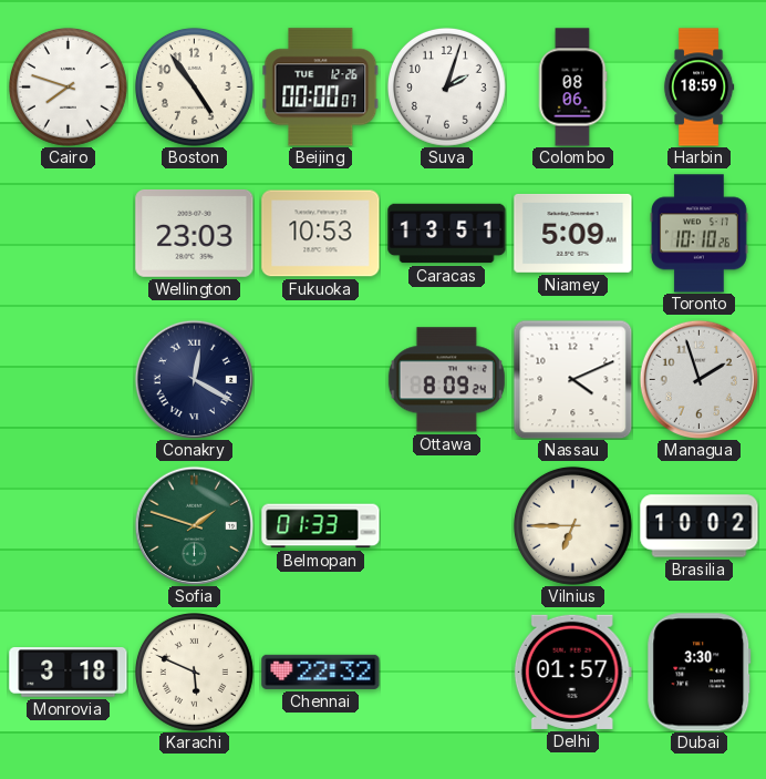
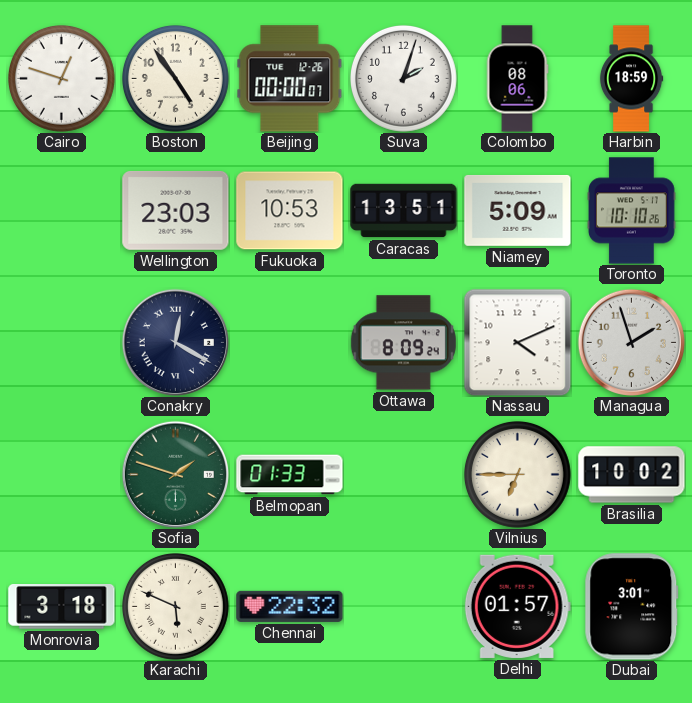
Cairo: 7:48 -> 12:48 (61, 78)
Dubai: 3:30 -> 3:01 (632, 607)
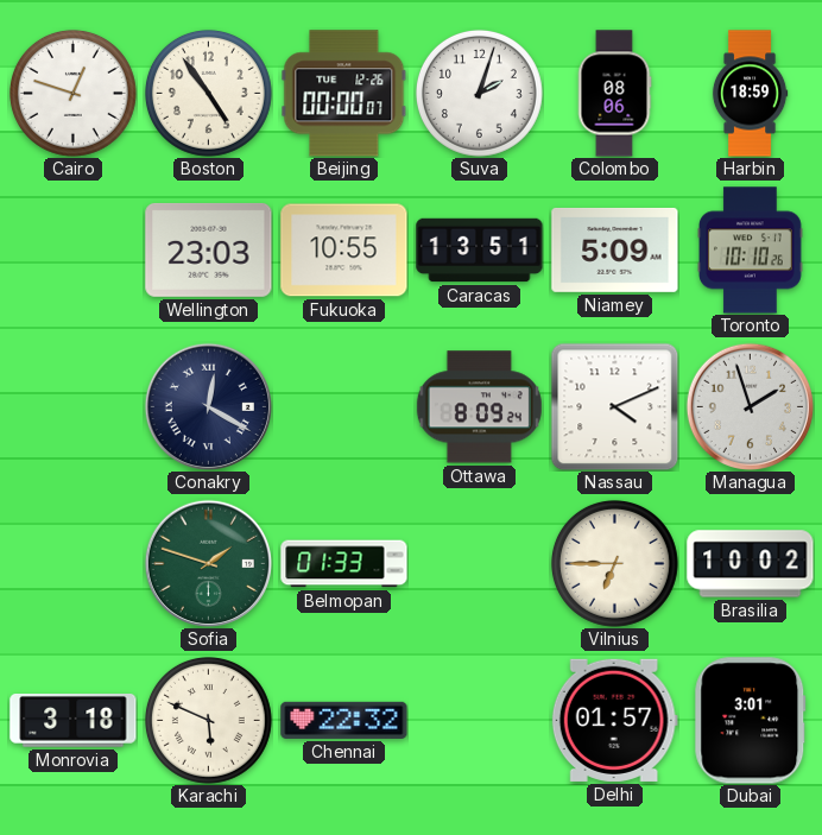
Fukuoka: 10:53 -> 10:55 (344, 251)
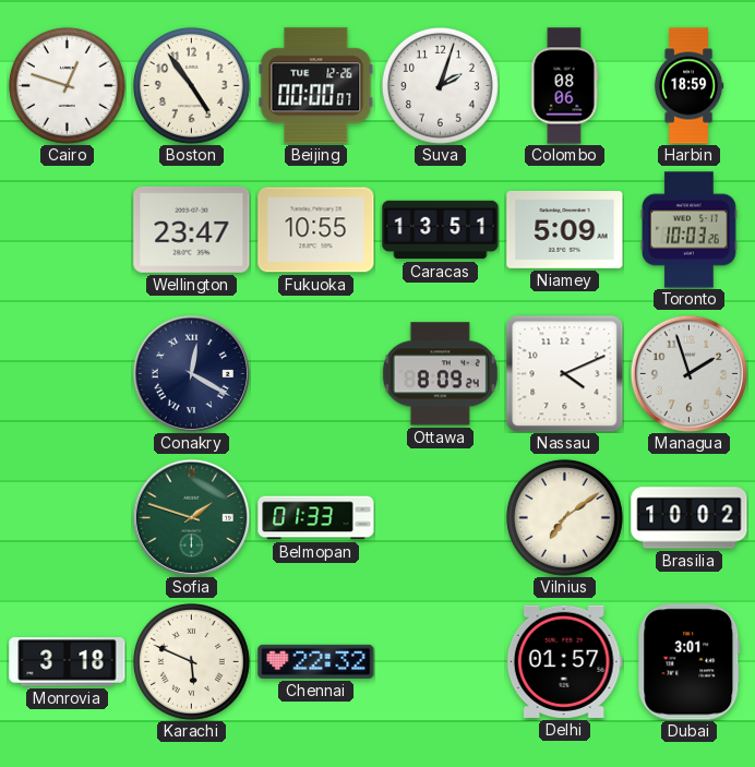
Wellington: 23:03 -> 23:47 (192, 229)
Toronto: 10:10 -> 10:03 (690, 230)
Vilnius: 6:45 -> 7:09 (564, 517)
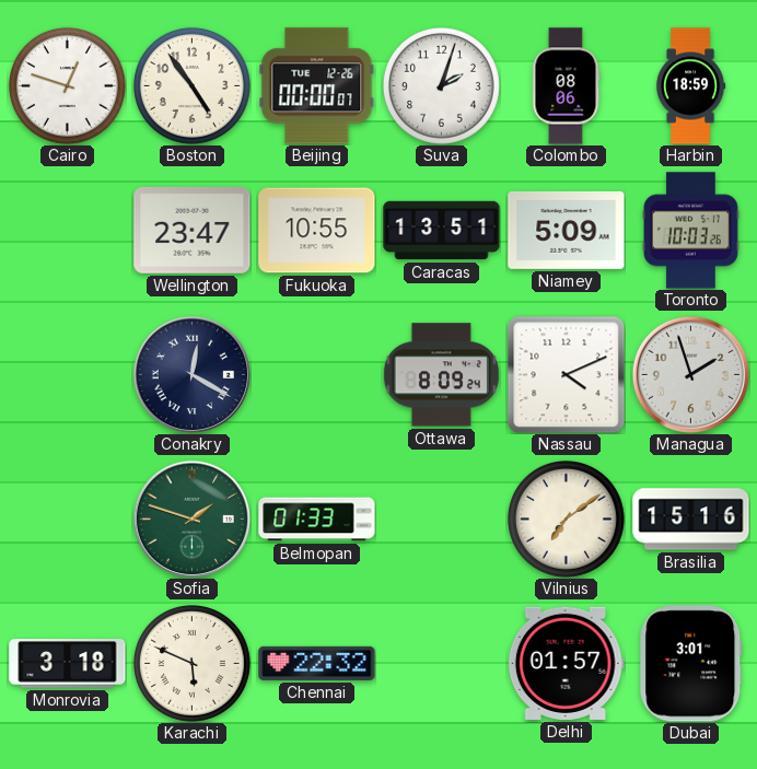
Brasilia: 10:02 -> 15:16 (691, 520)
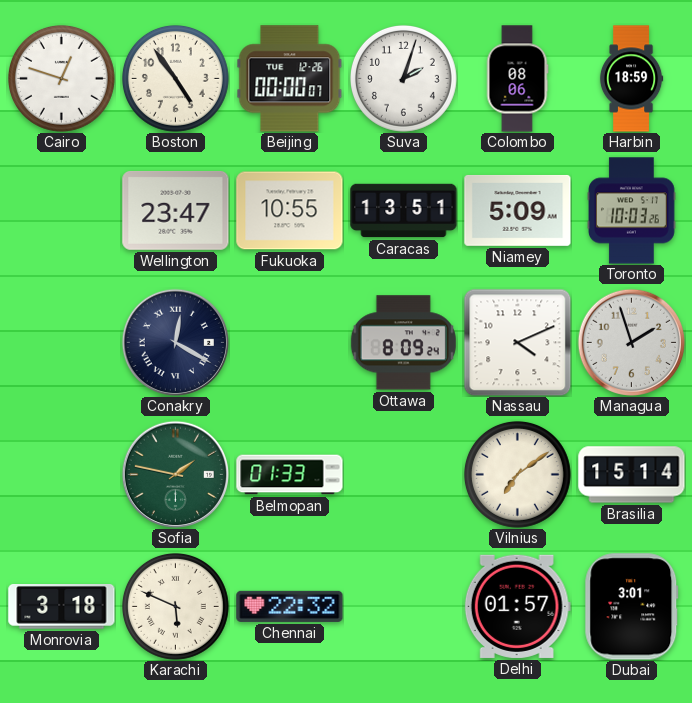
Sofia: 1:48 -> 1:47 (175, 474)
Brasilia: 15:16 -> 15:14 (632, 475)
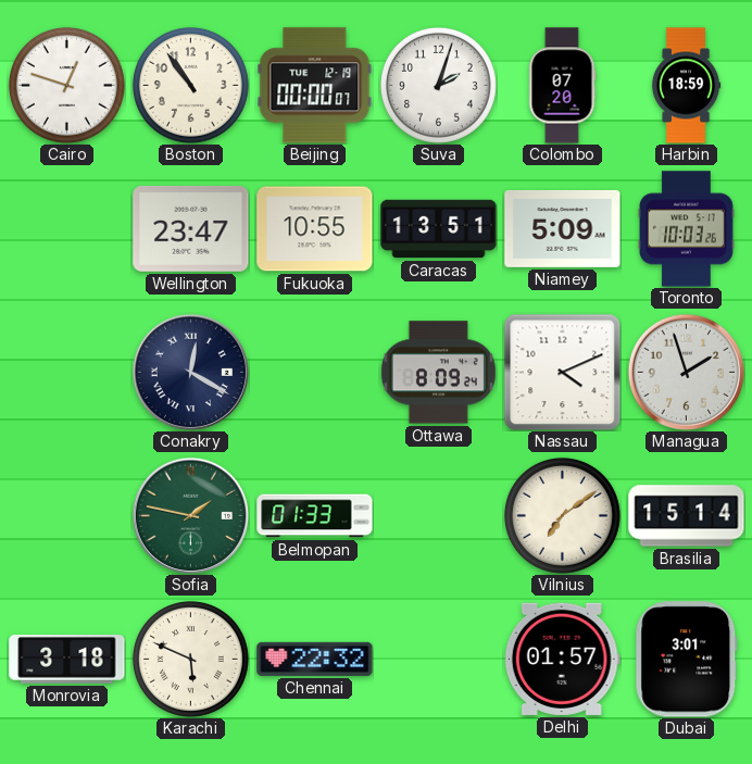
Boston: 4:54 -> 10:54 (190, 85)
Beijing date: TUE 12-26 -> TUE 12-19 (315, 86)
Colombo: 08:06 -> 07:20 (562, 86)
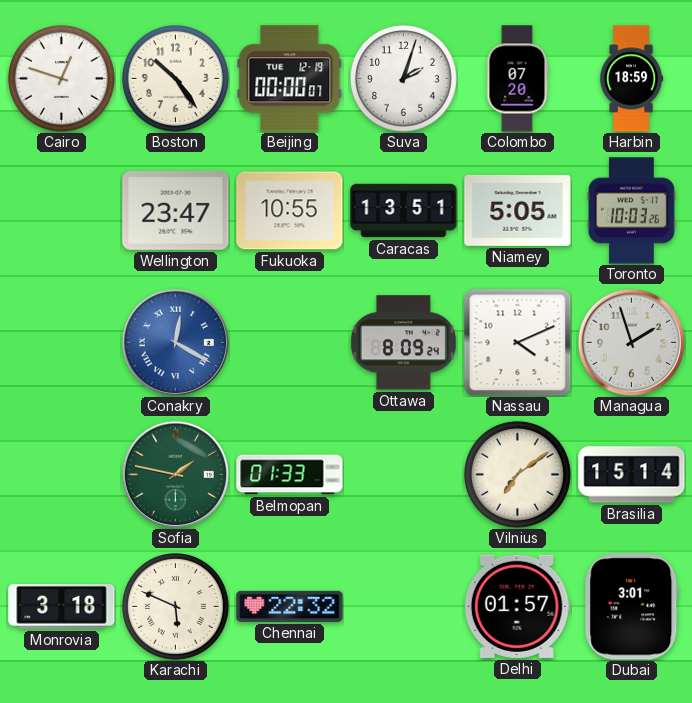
Boston: 10:54 -> 10:24 (175, 78)
Niamey: 5:09 -> 5:05 (518, 210)
Conakry dial: navy -> blue (175, 342)
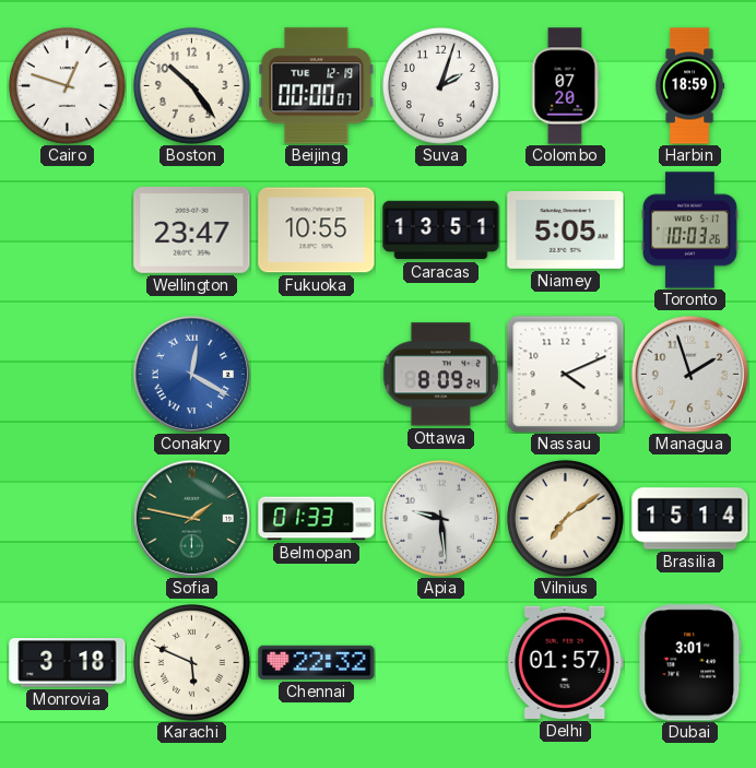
Apia: none -> 9:29 (440, 518)
